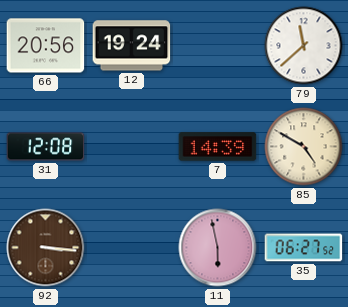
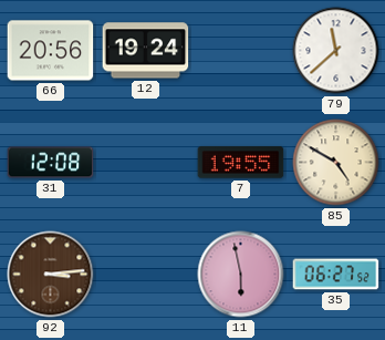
7: 14:39 -> 19:55 (241, 163)
92: 3:16 -> 3:14 (51, 275)
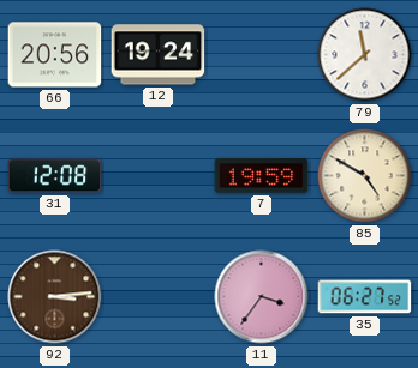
7: 19:55 -> 19:59 (262, 176)
11: 5:58 -> 3:36 (262, 297)
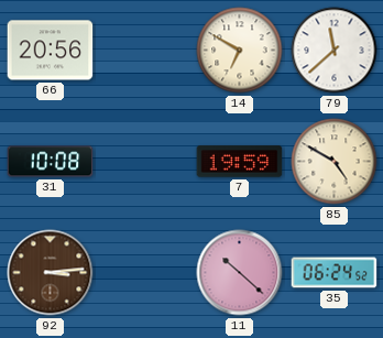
12: 19:24 -> none (159, 55)
14: none -> 6:50 (240, 51)
31: 12:08 -> 10:08 (51, 162)
11: 3:36 -> 10:22 (240, 273)
35: 06:27 -> 06:24 (335, 273)
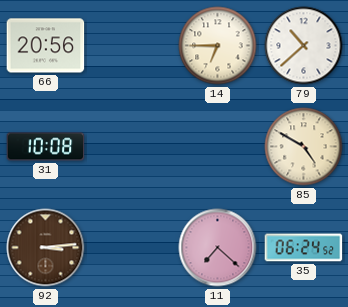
14: 6:50 -> 6:45 (218, 46)
79: 11:38 -> 10:38 (304, 46)
7: 19:59 -> none (240, 162)
11: 10:22 -> 7:22 (218, 248)
